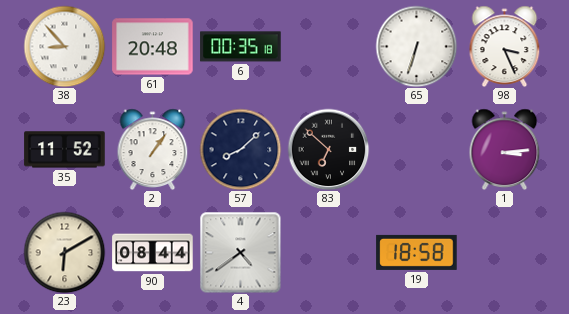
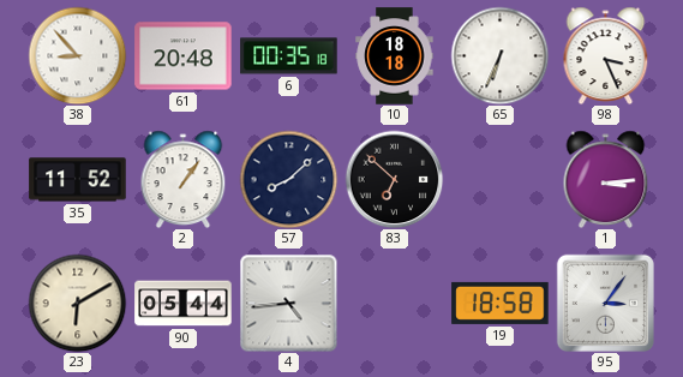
10: none -> 18:18 (395, 56)
65: 6:33 -> 6:34 (499, 55)
90: 08:44 -> 05:44 (184, 304)
4: 4:39 -> 4:44 (288, 303)
95: none -> 3:06 (605, 303)
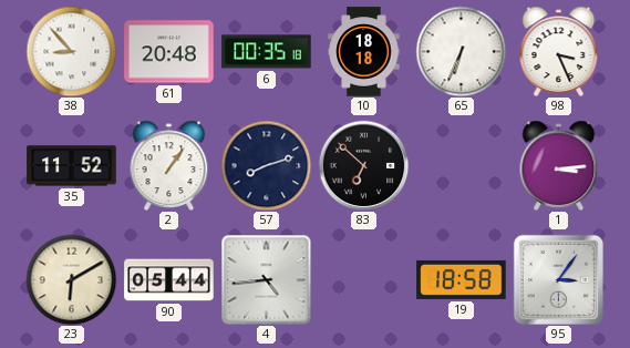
57: 8:08 -> 8:12 (266, 165)
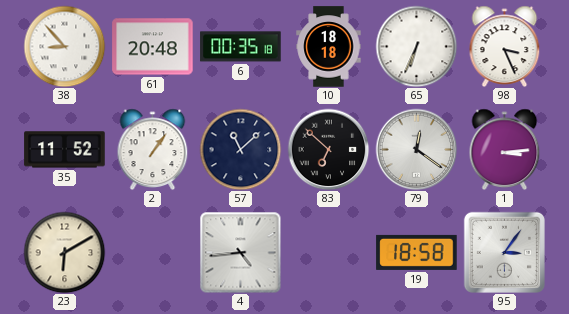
57: 8:12 -> 11:08 (240, 149)
79: none -> 12:21 (416, 149)
90: 05:44 -> none (169, 280)
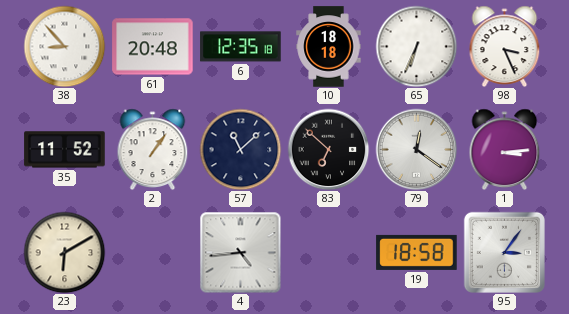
6: 00:35 -> 12:35 (241, 47)
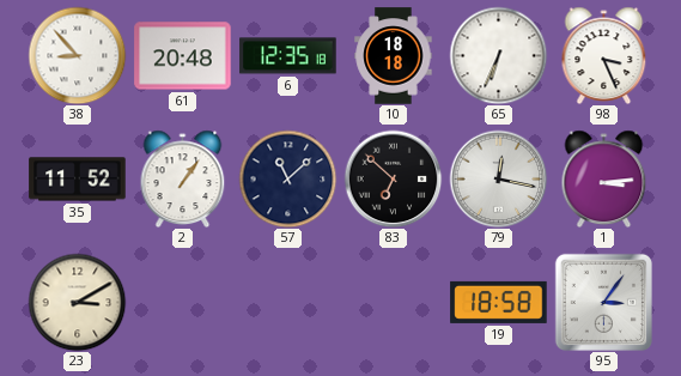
79: 12:21 -> 12:17 (498, 178)
23: 6:10 -> 3:10 (77, 302)
4: 4:44 -> none (240, 252)
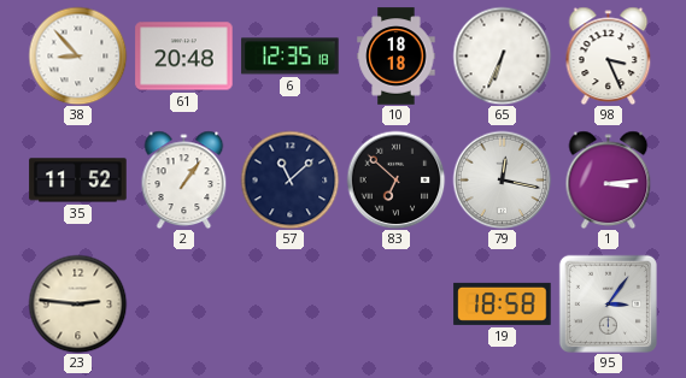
23: 3:10 -> 2:46 (77, 303)
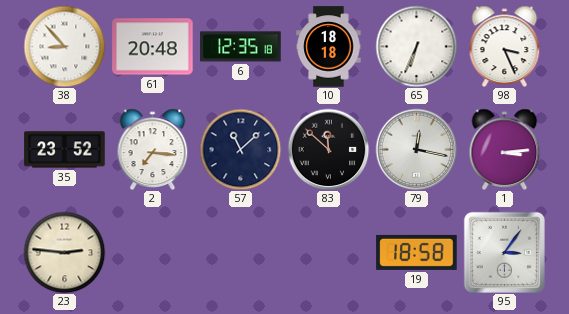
35: 11:52 -> 23:52 (65, 150)
2: 1:06 -> 7:16 (153, 149)
83: 6:52 -> 11:52 (328, 149)
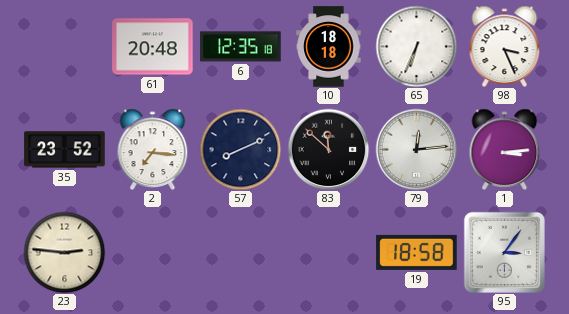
38: 8:53 -> none (64, 46)
57: 11:08 -> 8:11 (240, 149)
79: 12:17 -> 12:14 (416, 149)
